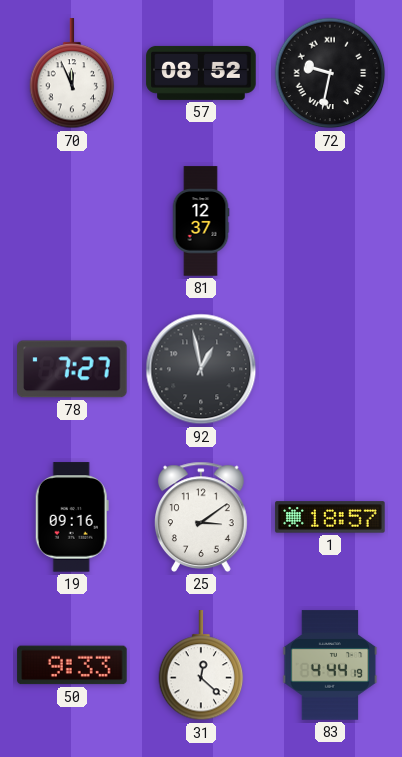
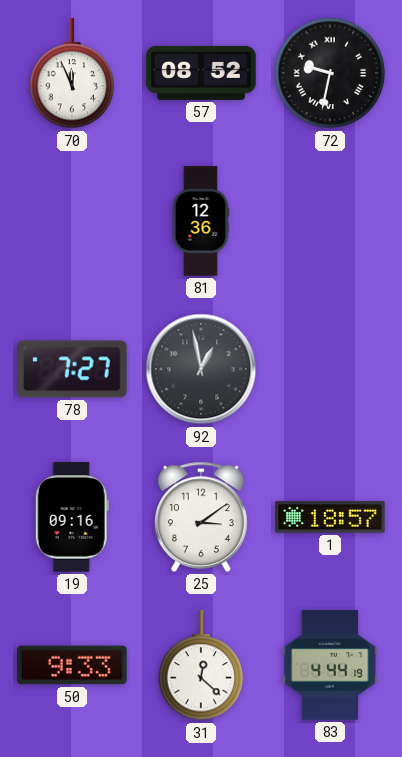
81: 12:37 -> 12:36 (201, 221)
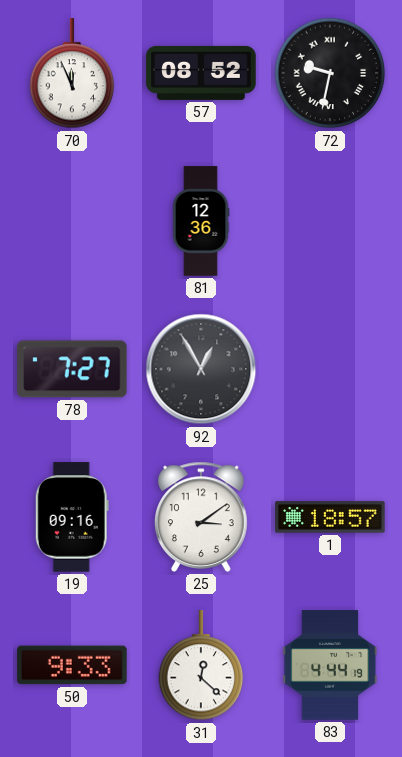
92: 12:58 -> 12:55 (201, 369)
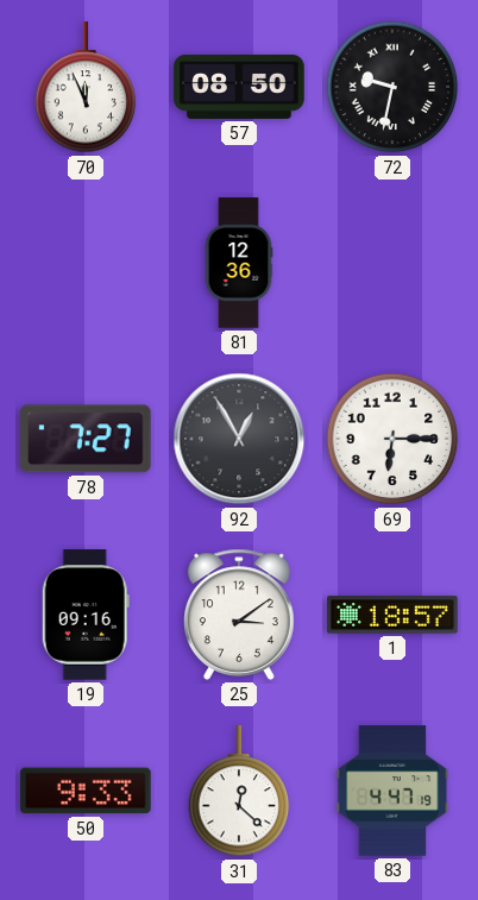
57: 08:52 -> 08:50 (239, 87)
69: none -> 6:15 (392, 439)
83: 4:44 -> 4:47 (392, 791)
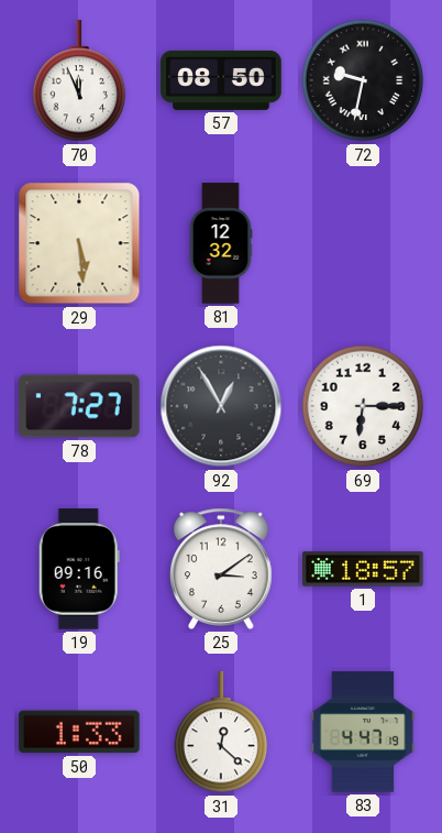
29: none -> 5:29 (79, 243)
81: 12:36 -> 12:32 (221, 243)
50: 9:33 -> 1:33 (79, 732)
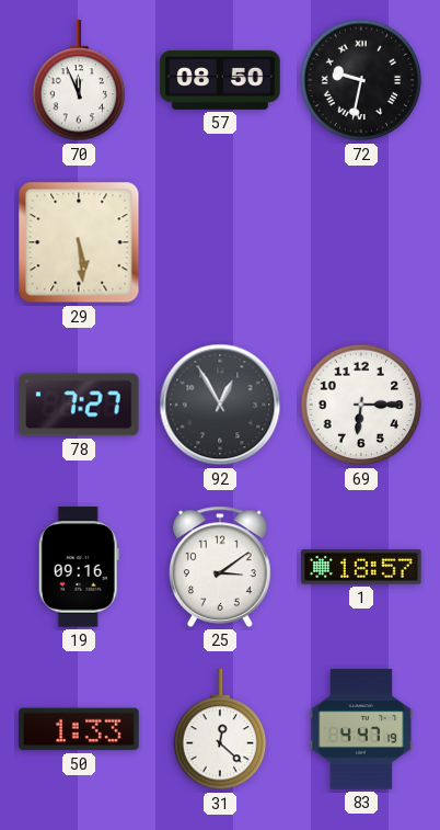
81: 12:32 -> none (221, 243)
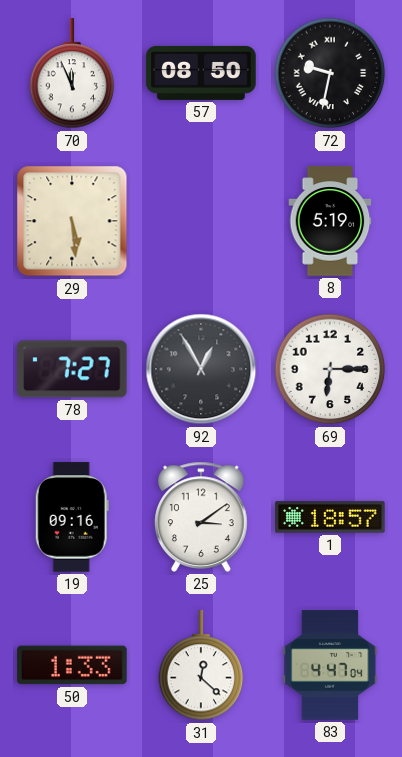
8: none -> 5:19 (330, 221)
83: 4:47:19 -> 4:47:04 (330, 665)
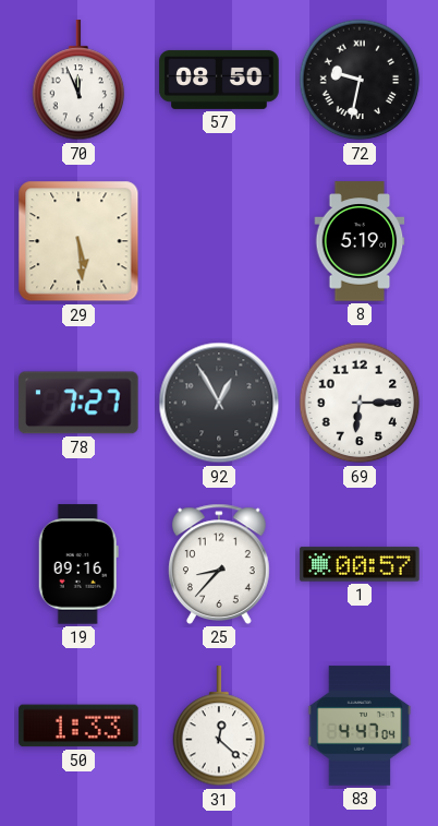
25: 3:09 -> 8:37 (220, 564)
1: 18:57 -> 00:57 (360, 564)
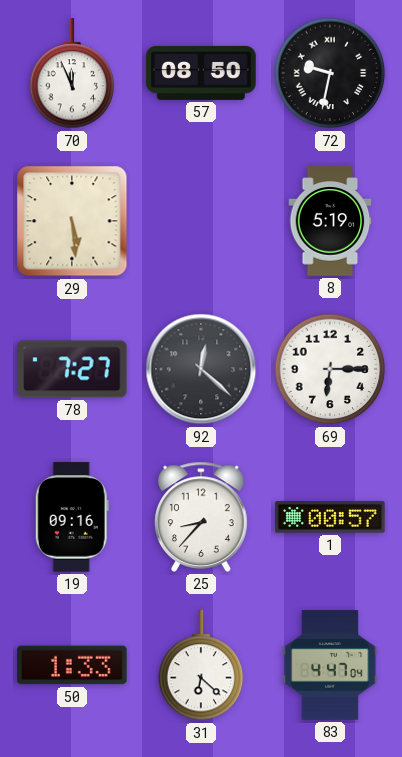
92: 12:55 -> 12:22 (201, 369)
31: 12:22 -> 6:22 (201, 666)
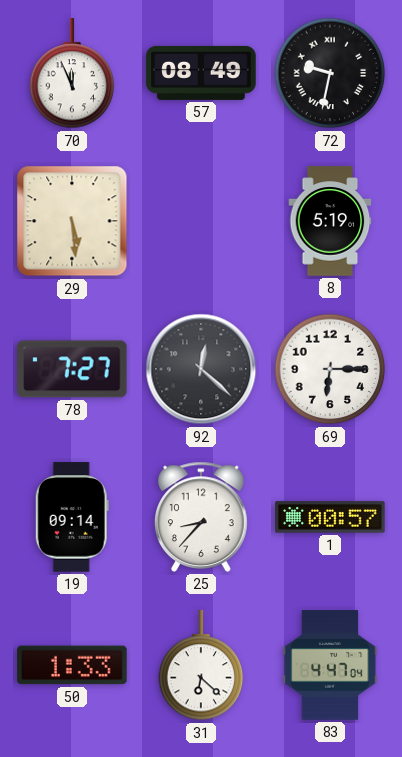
57: 08:50 -> 08:49 (201, 73)
19: 09:16 -> 09:14 (72, 517)
